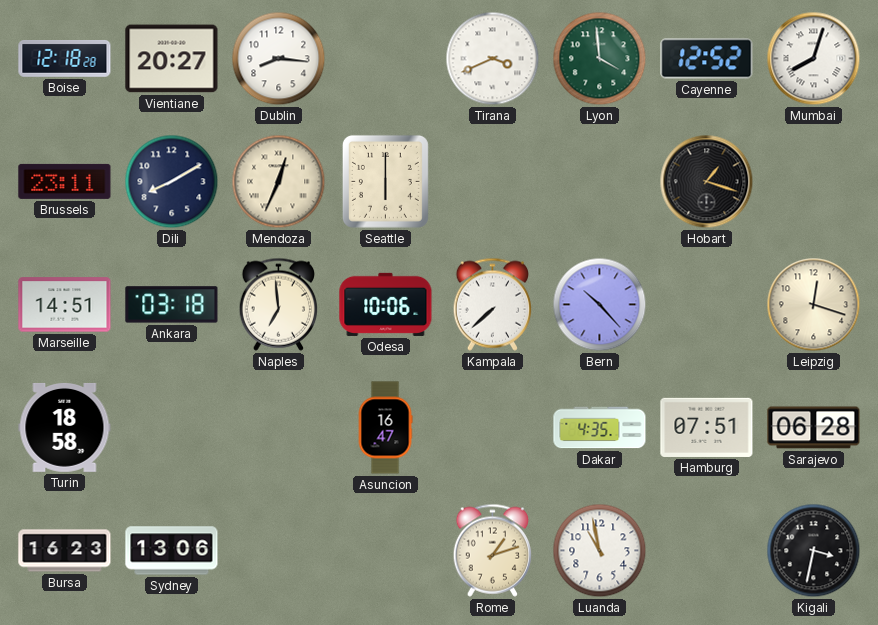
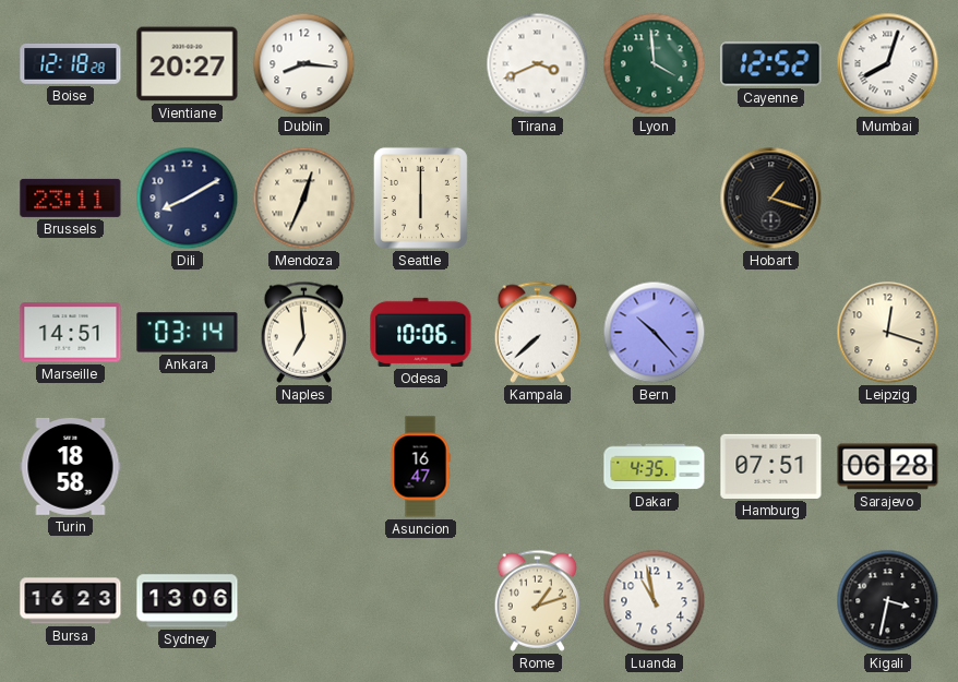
Ankara: 03:18 -> 03:14 (188, 333)
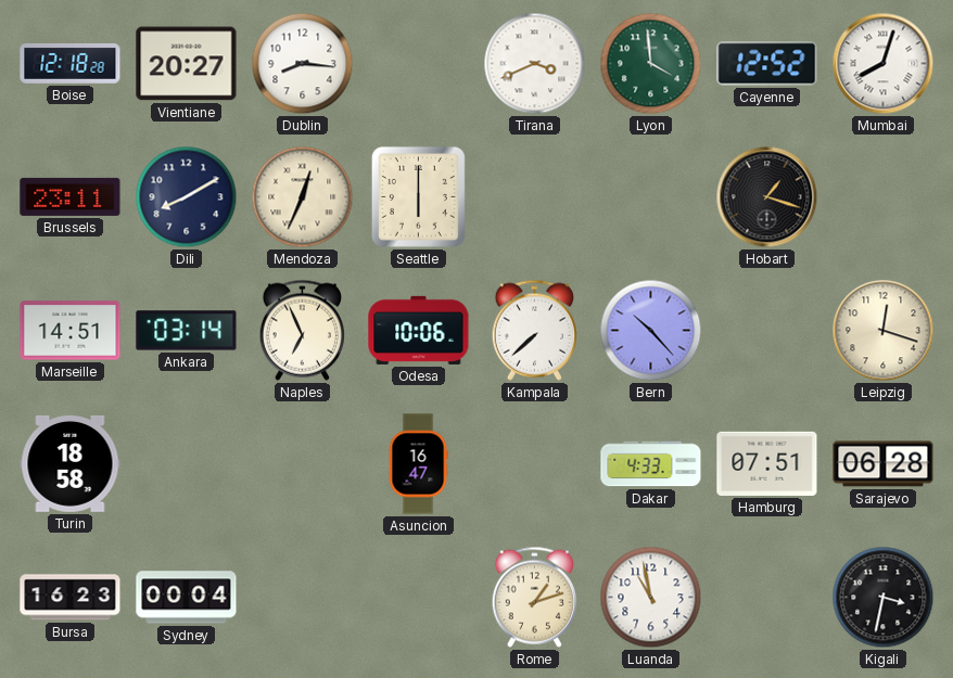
Naples: 6:59 -> 6:56 (302, 330)
Dakar: 4:35 -> 4:33 (651, 464)
Sydney: 13:06 -> 00:04 (187, 598)
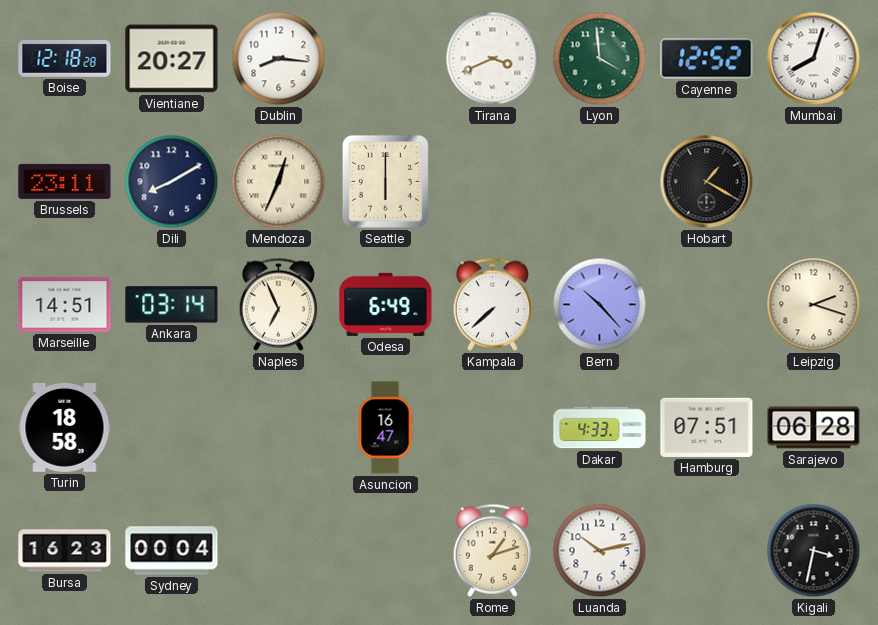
Hobart: 1:18 -> 1:20 (707, 182)
Odesa: 10:06 -> 6:49 (386, 304)
Leipzig: 12:18 -> 2:18 (814, 305)
Luanda: 10:58 -> 10:13 (600, 551)
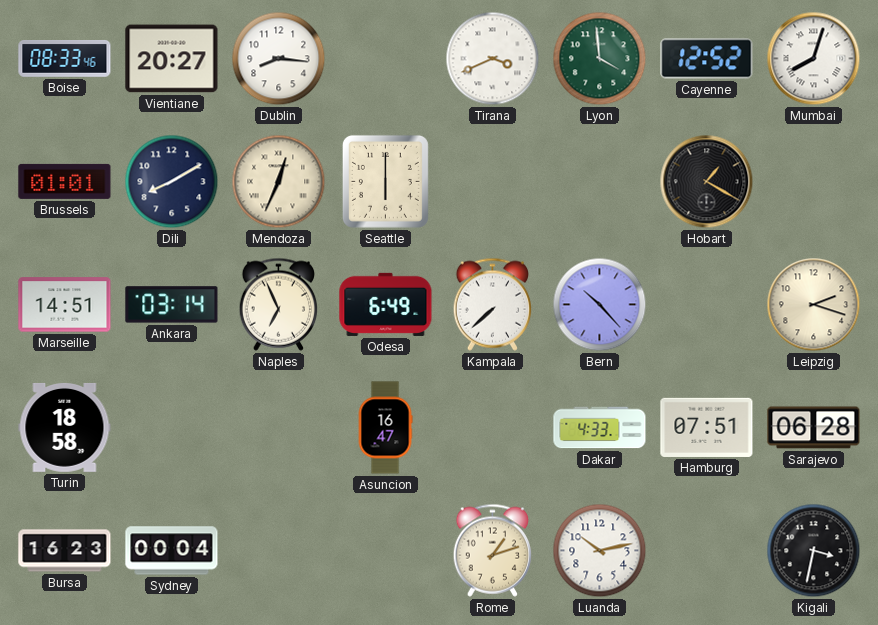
Boise: 12:18 -> 08:33 (65, 59)
Brussels: 23:11 -> 01:01 (65, 181)
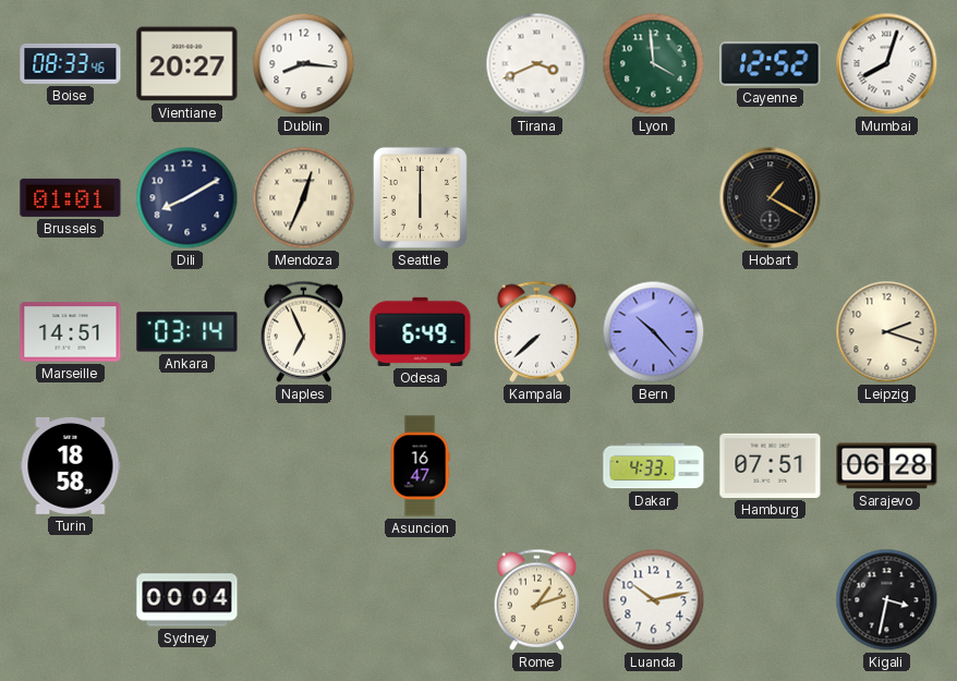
Bursa: 16:23 -> none (65, 551)
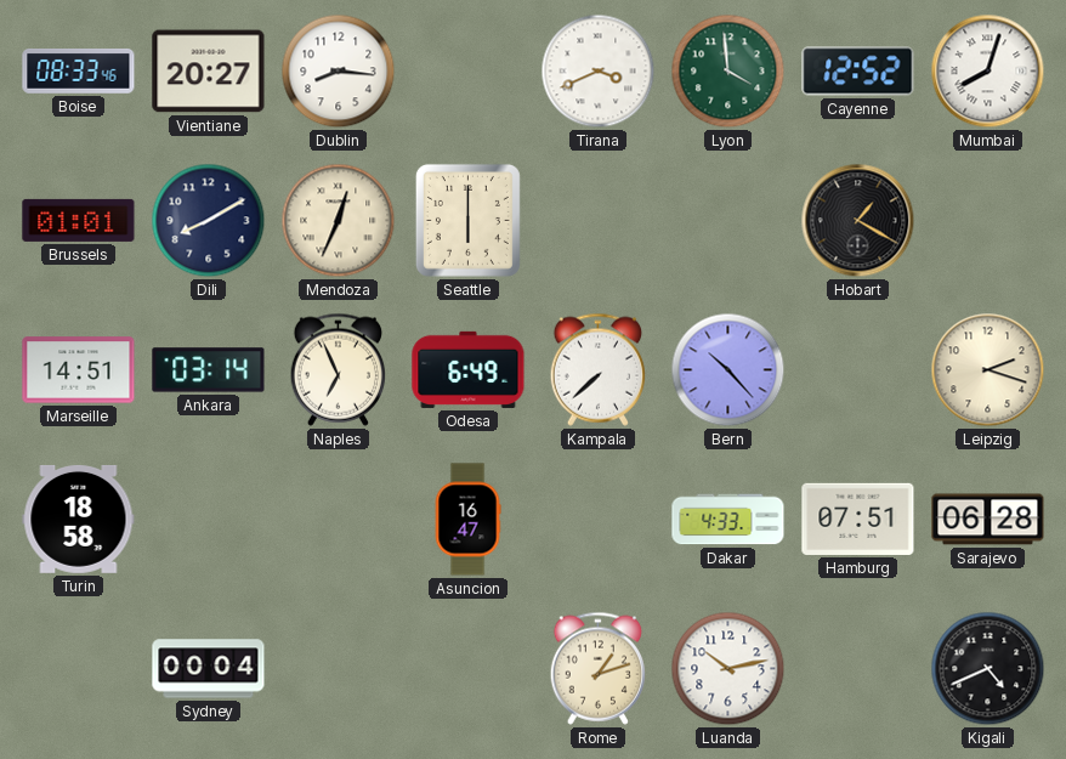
Kigali: 3:32 -> 4:41 (988, 669)
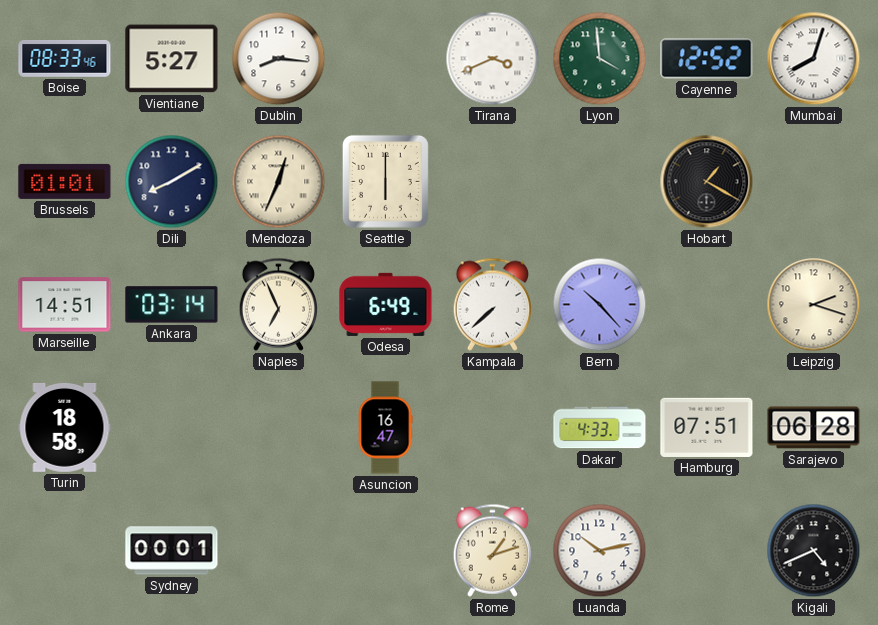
Vientiane: 20:27 -> 5:27 (172, 59)
Sydney: 00:04 -> 00:01 (172, 551)
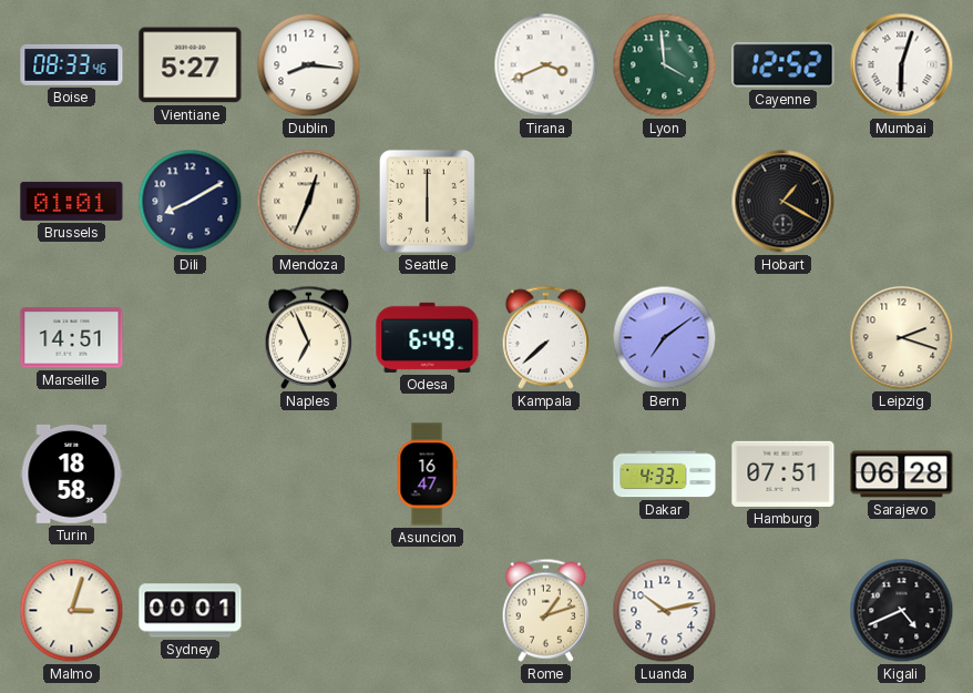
Mumbai: 8:03 -> 6:03 (902, 65)
Ankara: 03:14 -> none (172, 305)
Bern: 10:23 -> 7:09 (665, 338)
Malmo: none -> 3:03 (72, 611)
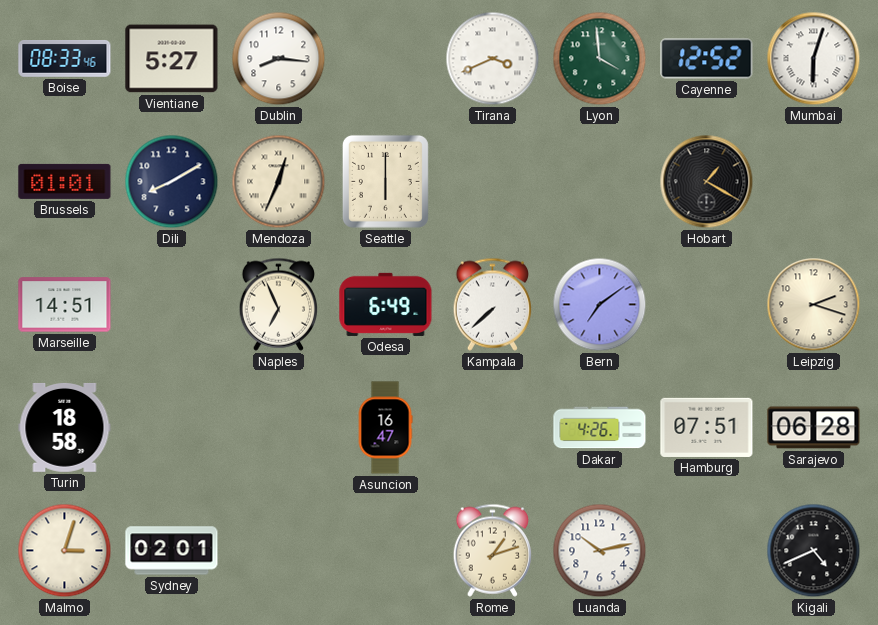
Dakar: 4:33 -> 4:26 (600, 428)
Sydney: 00:01 -> 02:01 (172, 551)
